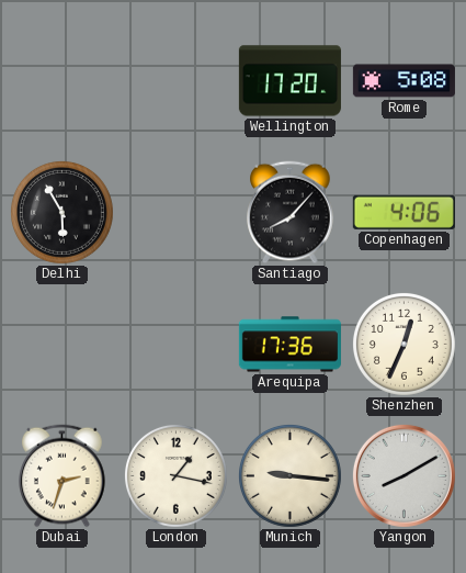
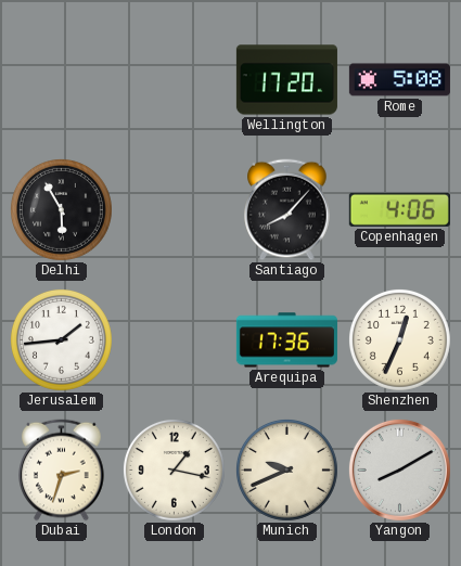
Jerusalem: none -> 1:44 (61, 339)
Munich: 9:16 -> 9:41 (286, 469)
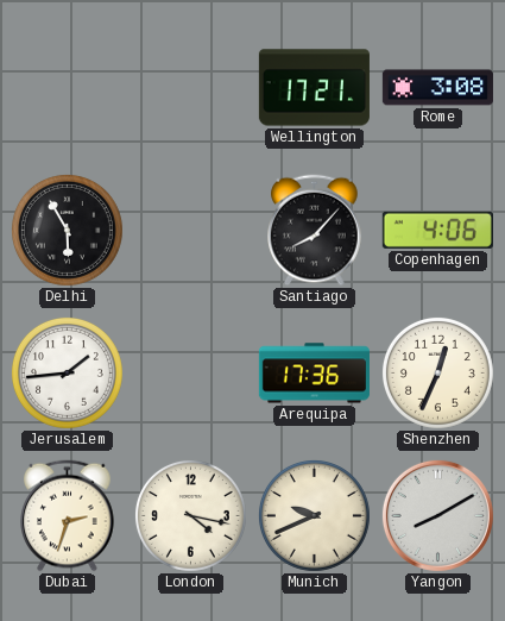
Wellington: 17:20 -> 17:21 (314, 88)
Rome: 5:08 -> 3:08 (437, 88)
London: 1:17 -> 4:17 (190, 515)
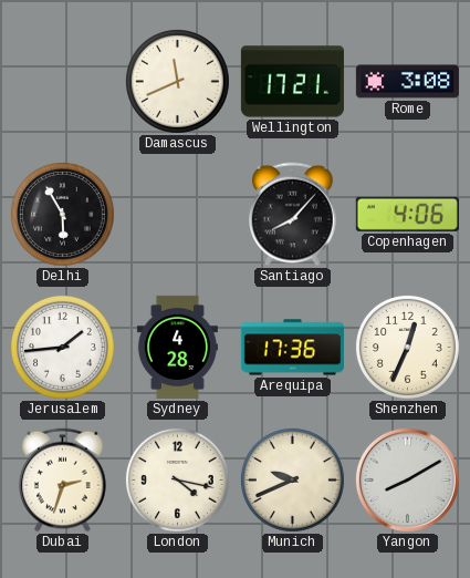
Damascus: none -> 11:41 (177, 81)
Sydney: none -> 4:28 (177, 347)
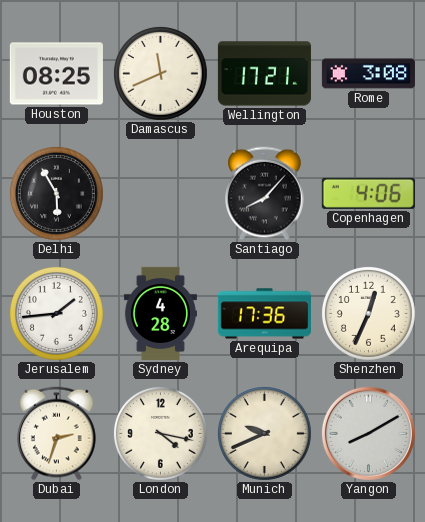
Houston: none -> 08:25 (56, 74)
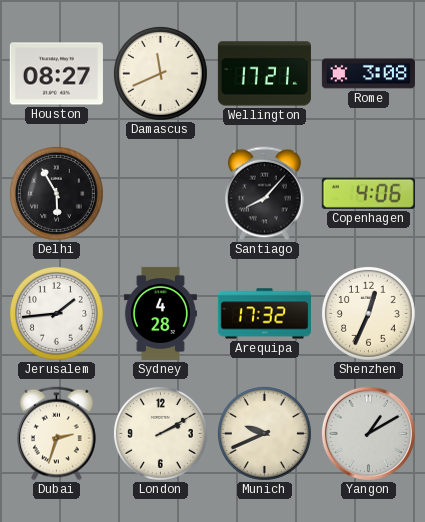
Houston: 08:25 -> 08:27 (56, 74)
Arequipa: 17:36 -> 17:32 (264, 314)
London: 4:17 -> 2:10 (160, 433)
Yangon: 8:10 -> 1:10 (368, 433)
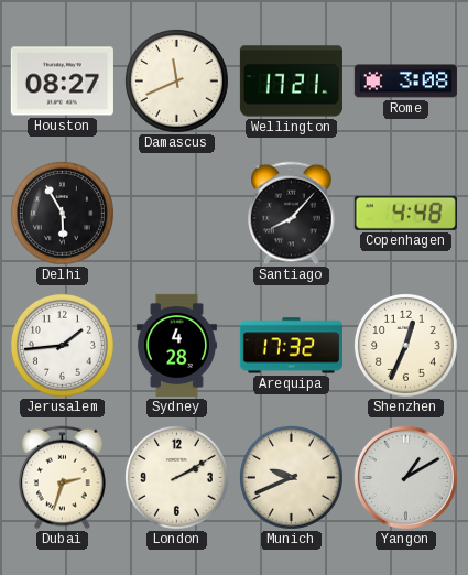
Copenhagen: 4:06 -> 4:48 (405, 213)
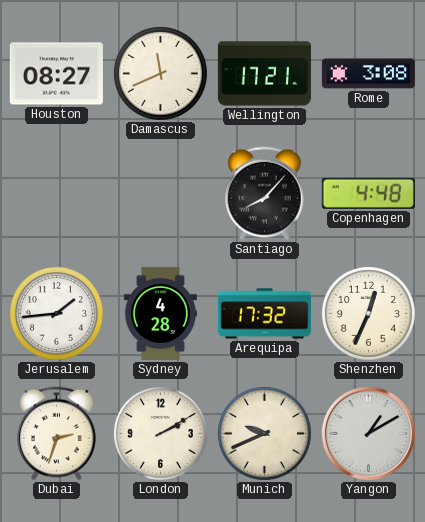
Delhi: 5:55 -> none (62, 213)
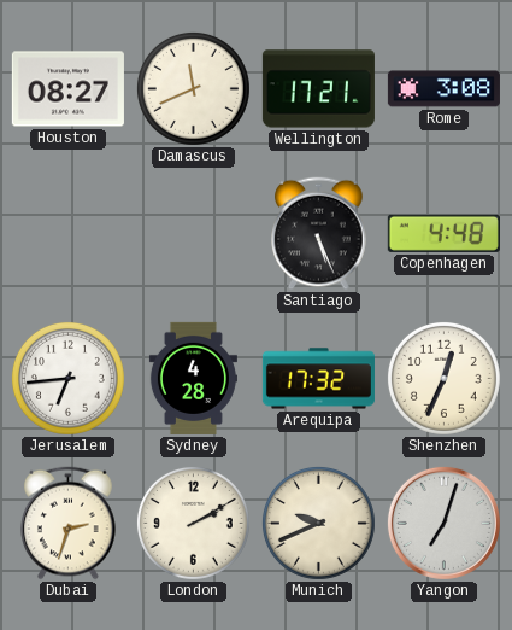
Santiago: 8:07 -> 5:26 (319, 234)
Jerusalem: 1:44 -> 6:44 (67, 378)
Yangon: 1:10 -> 7:03 (443, 523)
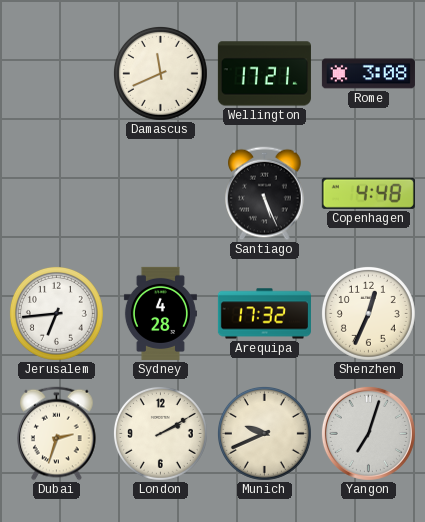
Houston: 08:27 -> none (67, 89)
